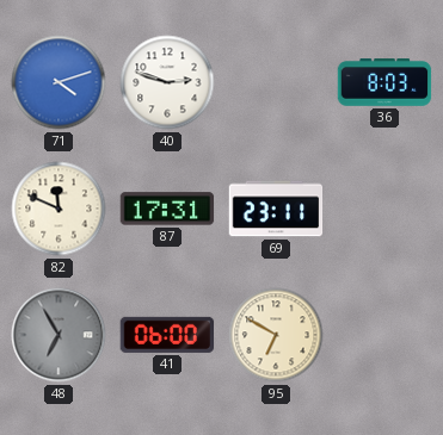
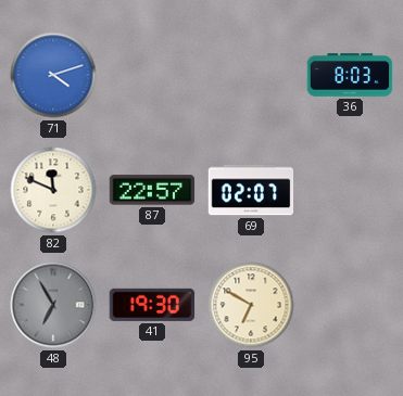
40: 2:48 -> none (167, 82)
87: 17:31 -> 22:57 (152, 190)
69: 23:11 -> 02:07 (251, 190)
41: 06:00 -> 19:30 (152, 305)
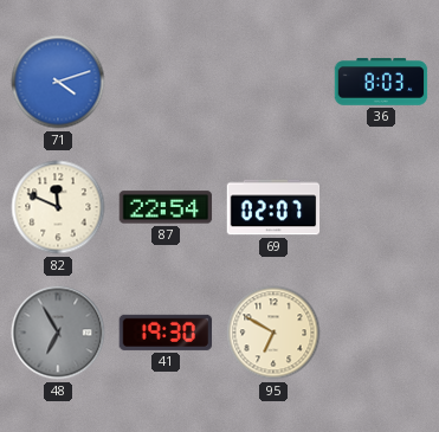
87: 22:57 -> 22:54 (166, 207)
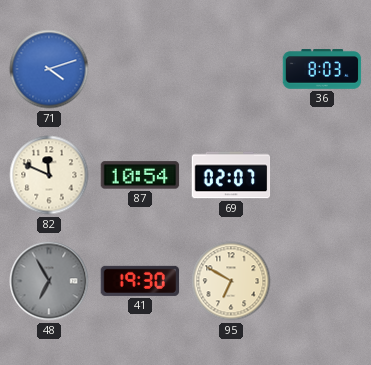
87: 22:54 -> 10:54 (140, 175)
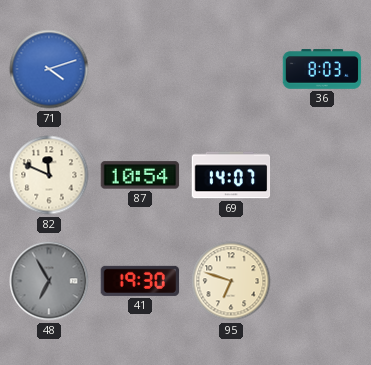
69: 02:07 -> 14:07 (231, 175)
95: 6:50 -> 6:48 (231, 281)
